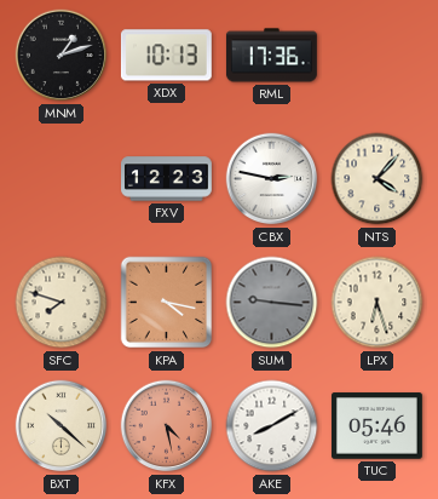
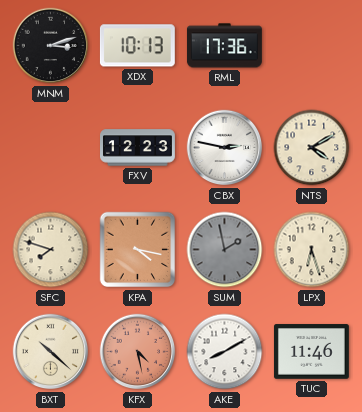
MNM: 1:12 -> 3:12 (51, 46)
NTS: 4:07 -> 4:10 (312, 148)
SUM: 9:16 -> 1:58 (225, 250)
TUC: 05:46 -> 11:46 (311, 352)
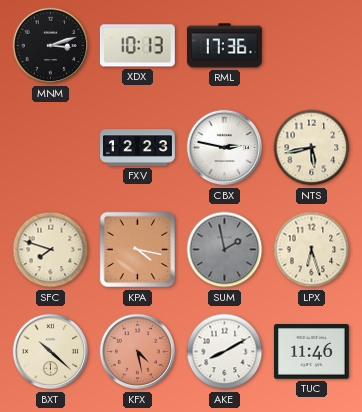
NTS: 4:10 -> 5:43 (312, 148)
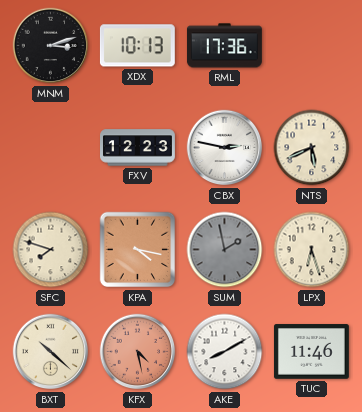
NTS: 5:43 -> 5:41 (312, 148)
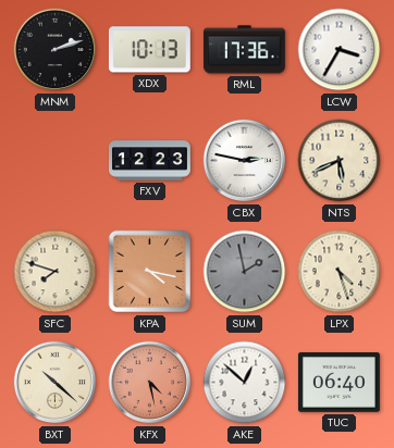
MNM: 3:12 -> 2:12 (56, 50)
LCW: none -> 3:35 (340, 50)
LPX: 6:27 -> 4:27 (340, 272)
AKE: 8:10 -> 12:52 (245, 383)
TUC: 11:46 -> 06:40 (338, 383)
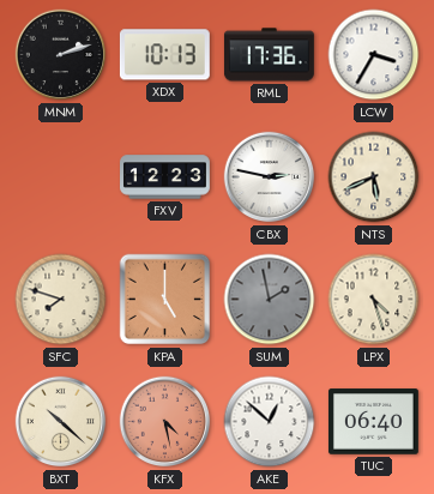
KPA: 4:17 -> 5:00 (165, 300)
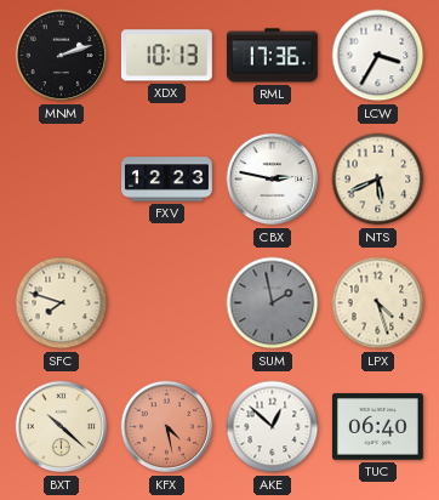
KPA: 5:00 -> none (165, 300)
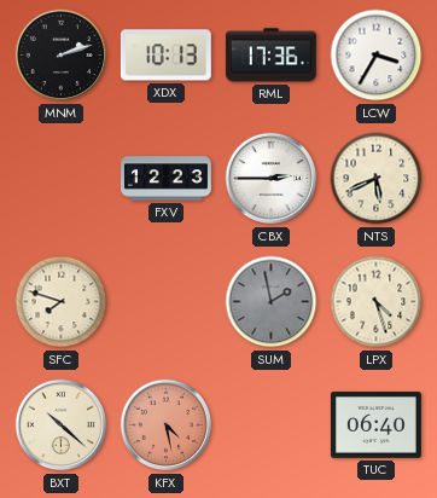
CBX: 2:47 -> 2:45 (272, 179)
AKE: 12:52 -> none (273, 427)
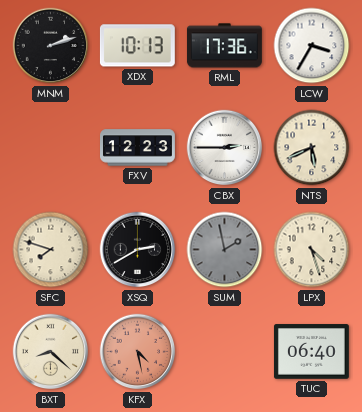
XSQ: none -> 2:40 (138, 250)
BXT: 10:22 -> 8:22 (51, 352)
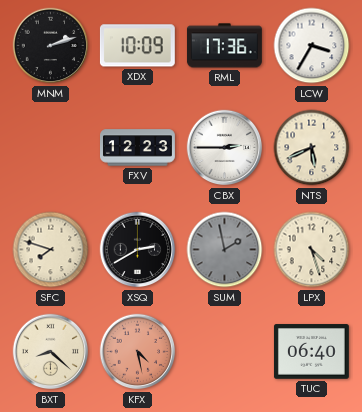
XDX: 10:13 -> 10:09 (137, 46)
